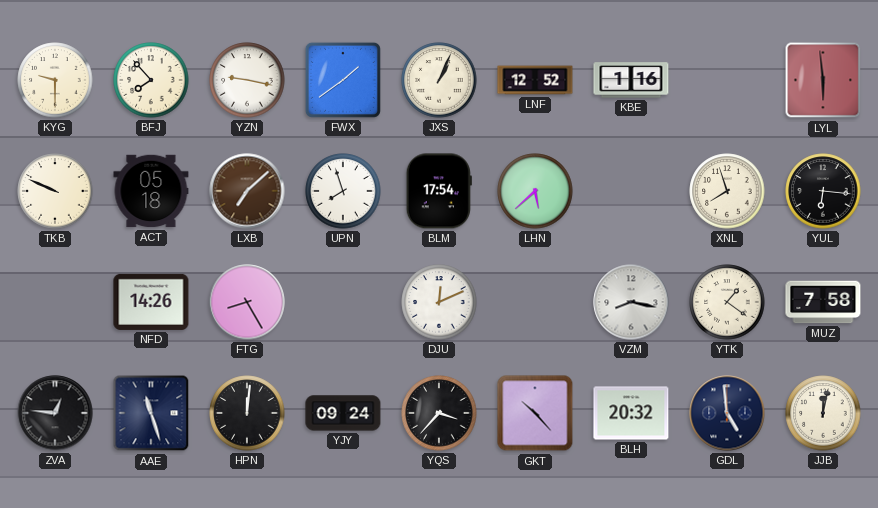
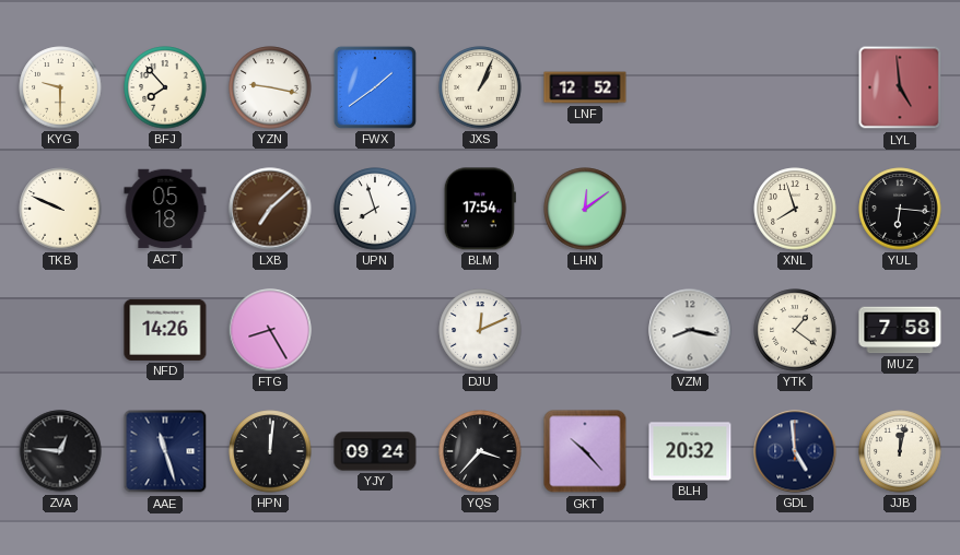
KBE: 1:16 -> none (631, 80)
LYL: 5:59 -> 4:59 (900, 87)
LHN: 5:38 -> 12:09 (585, 209)
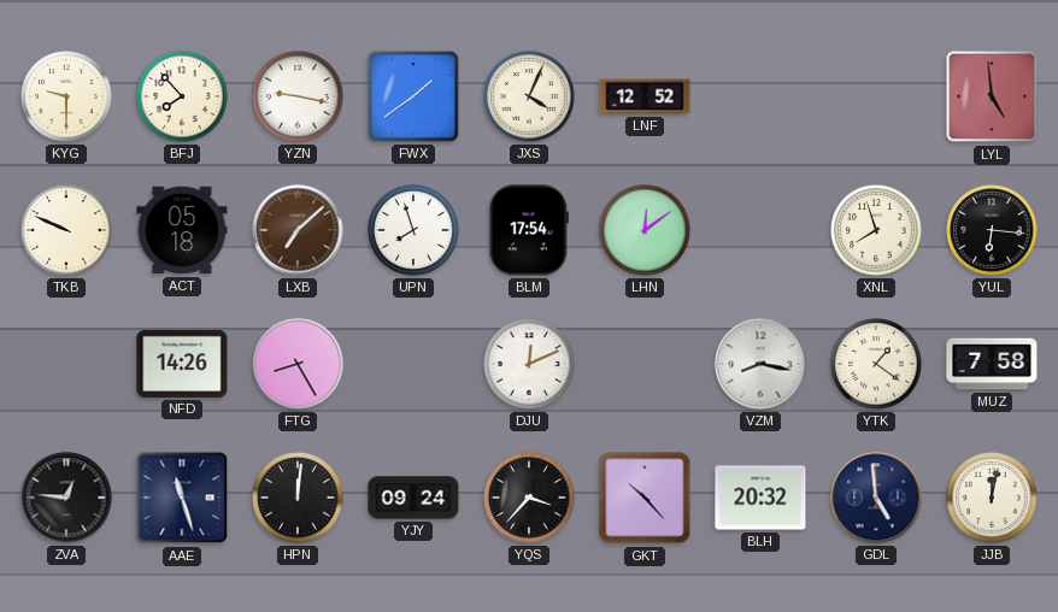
JXS: 1:04 -> 4:04 (529, 96)
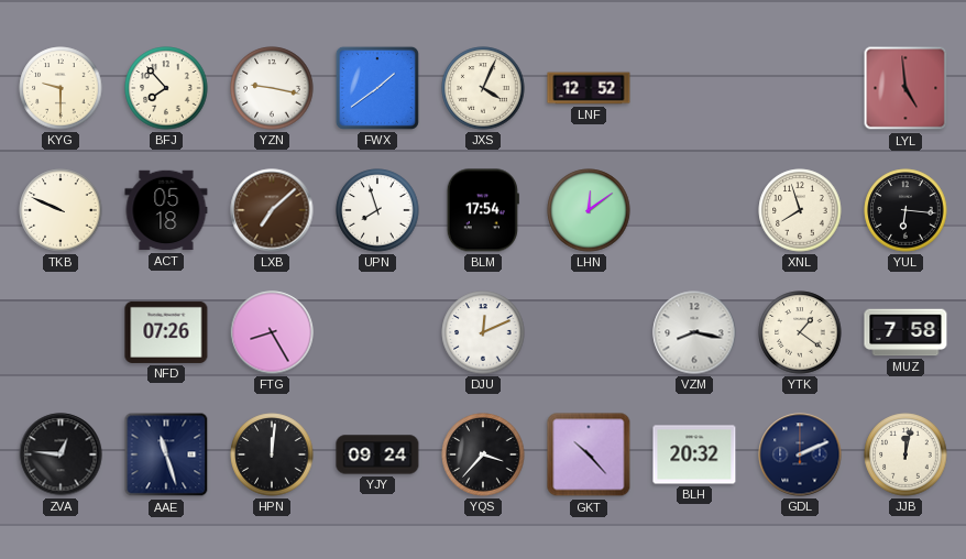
NFD: 14:26 -> 07:26 (166, 332)
GDL: 4:59 -> 2:11 (800, 454)
